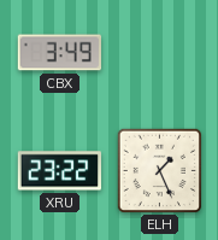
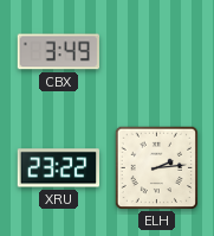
ELH: 1:26 -> 2:14 (156, 167)
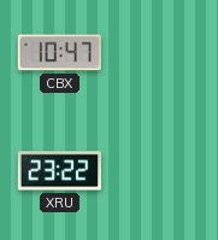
CBX: 3:49 -> 10:47 (59, 53)
ELH: 2:14 -> none (156, 167)
